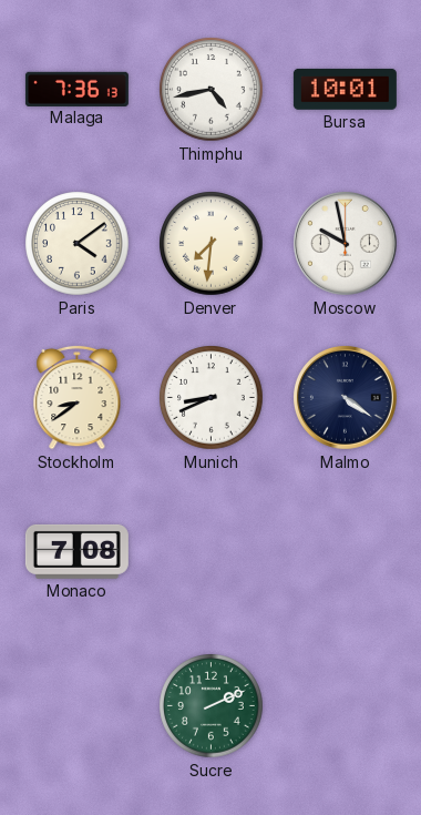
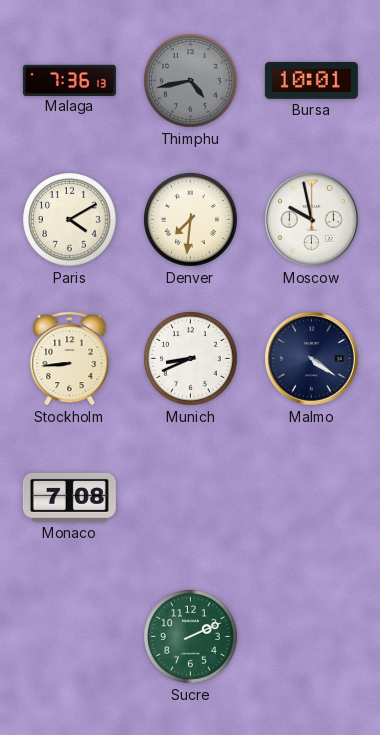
Thimphu dial: white -> grey (191, 81)
Paris: 4:09 -> 4:10 (70, 220)
Stockholm: 8:39 -> 8:44 (70, 358)
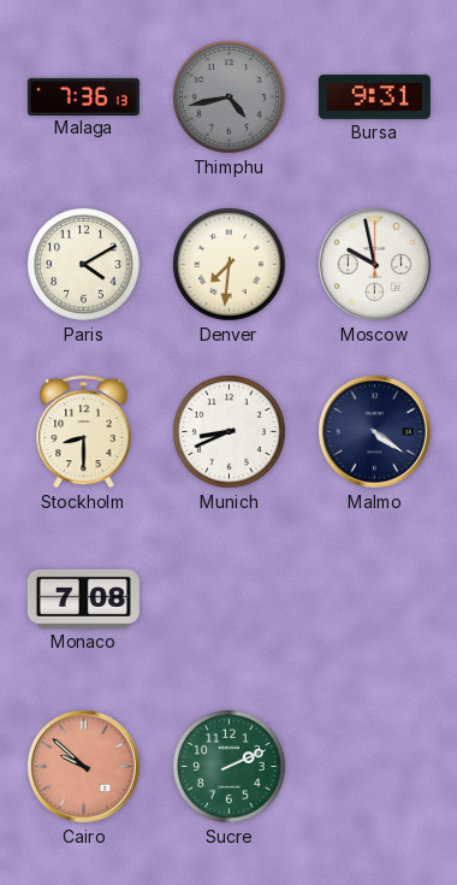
Bursa: 10:01 -> 9:31 (374, 96)
Stockholm: 8:44 -> 8:30 (84, 431)
Cairo: none -> 9:52 (83, 766)
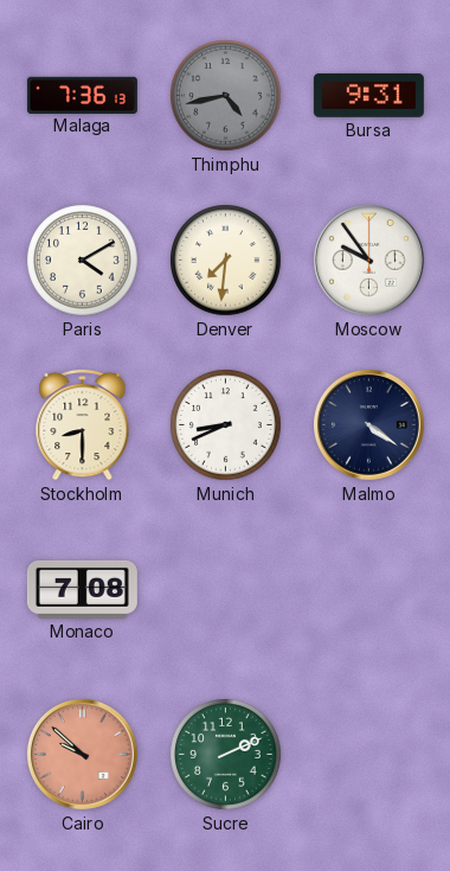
Moscow: 9:58 -> 9:54 (368, 260)
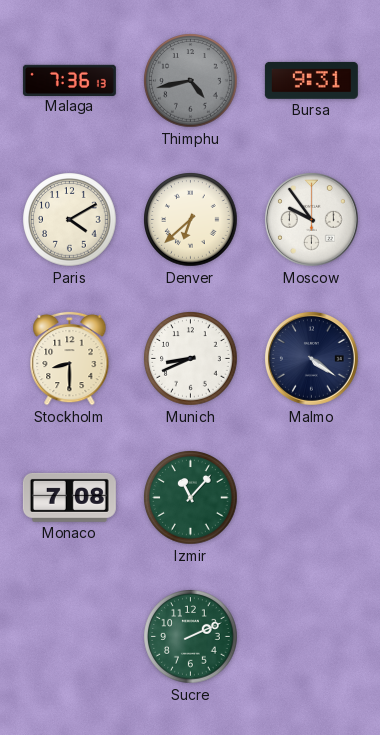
Denver: 7:31 -> 6:38 (191, 220)
Izmir: none -> 11:07 (191, 498)
Cairo: 9:52 -> none (82, 754)
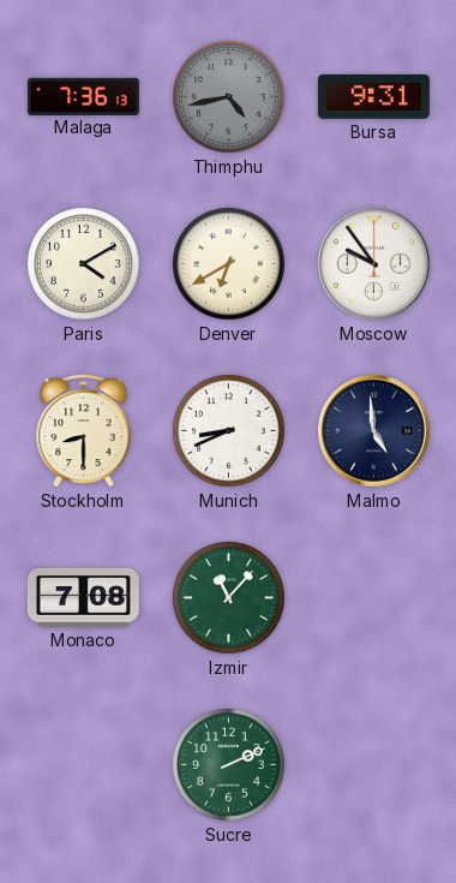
Denver: 6:38 -> 6:40 (229, 264)
Malmo: 4:21 -> 4:59 (373, 430)
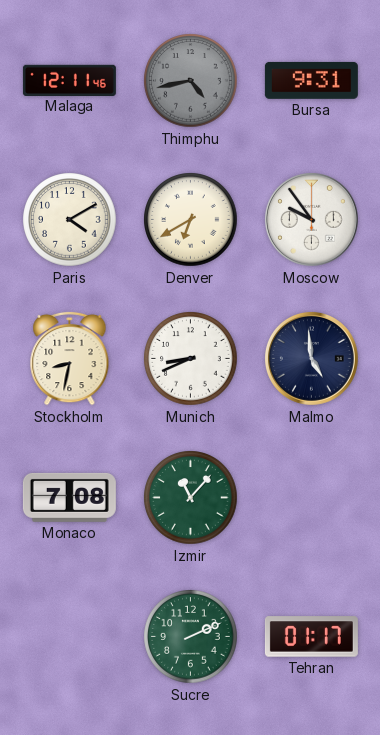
Malaga: 7:36 -> 12:11 (69, 80)
Stockholm: 8:30 -> 8:32 (70, 358)
Tehran: none -> 01:17 (311, 637)
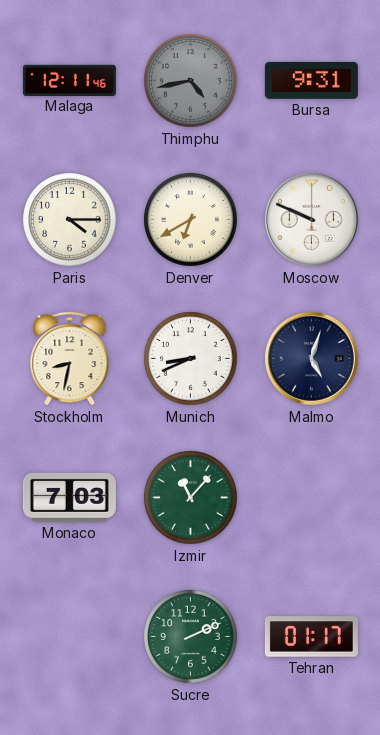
Paris: 4:10 -> 4:15 (70, 220)
Moscow: 9:54 -> 9:49 (311, 219)
Malmo: 4:59 -> 5:03 (311, 358)
Monaco: 7:08 -> 7:03 (69, 497)
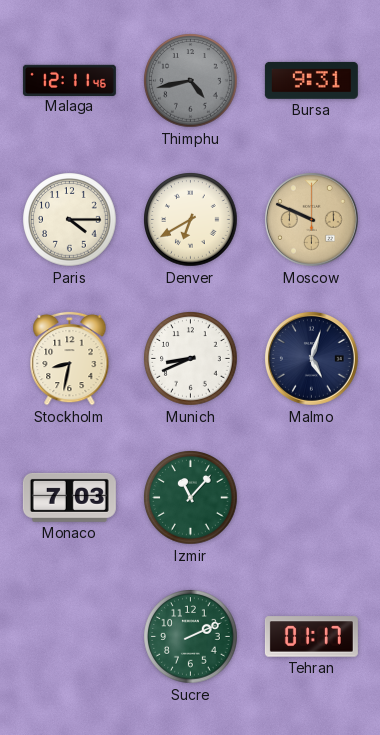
Moscow dial: white -> champagne (311, 219)
